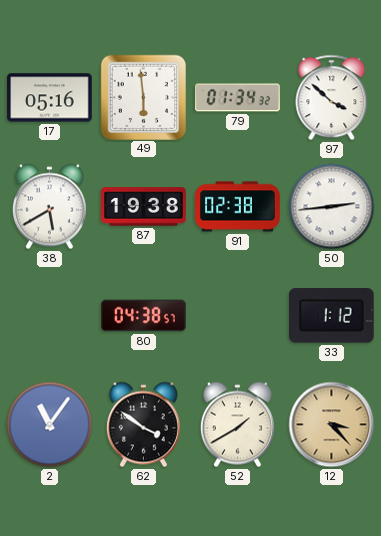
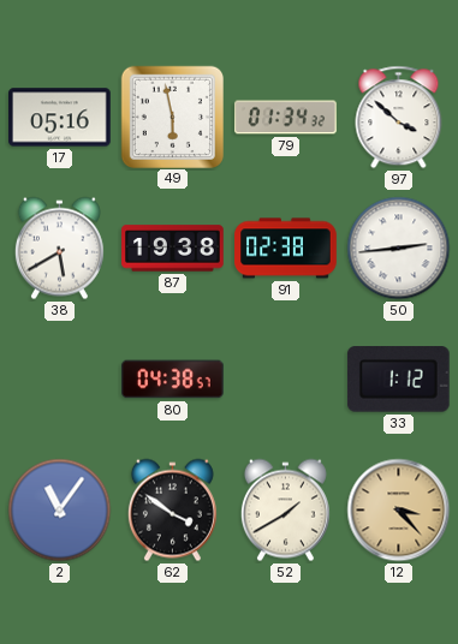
49: 5:59 -> 5:58 (172, 117)
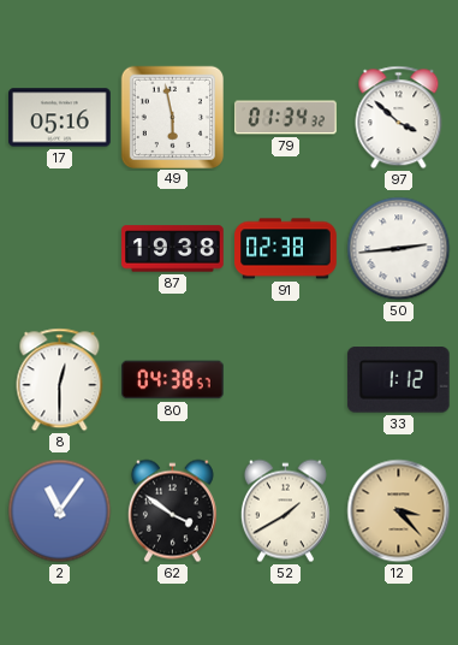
38: 5:40 -> none (59, 249)
8: none -> 12:30 (60, 380)
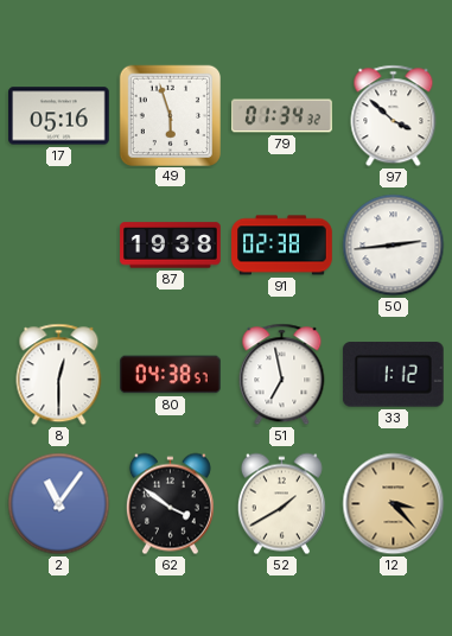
49: 5:58 -> 5:57 (170, 115)
51: none -> 6:58 (282, 375)
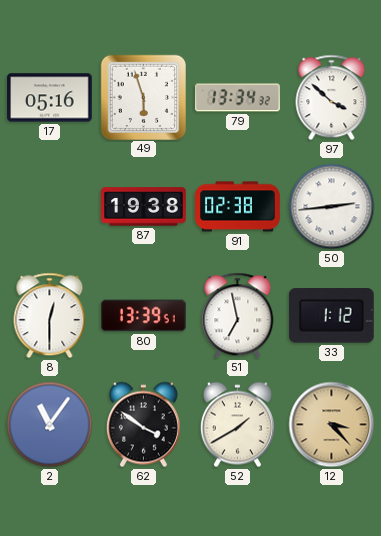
79: 01:34 -> 13:34 (238, 98)
80: 04:38 -> 13:39 (144, 316)
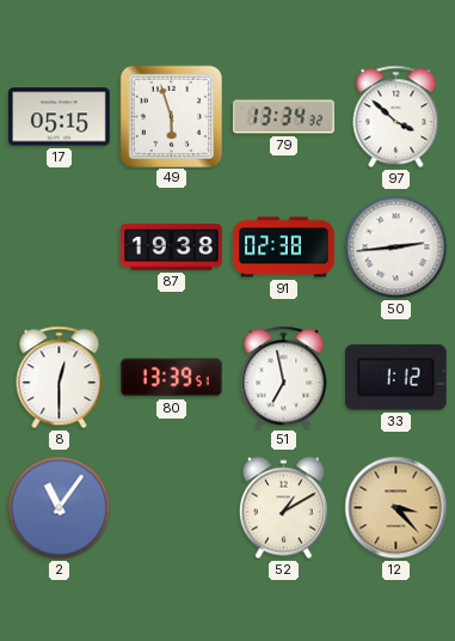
17: 05:16 -> 05:15 (60, 117)
62: 3:51 -> none (143, 425)
52: 1:40 -> 1:10 (283, 508)
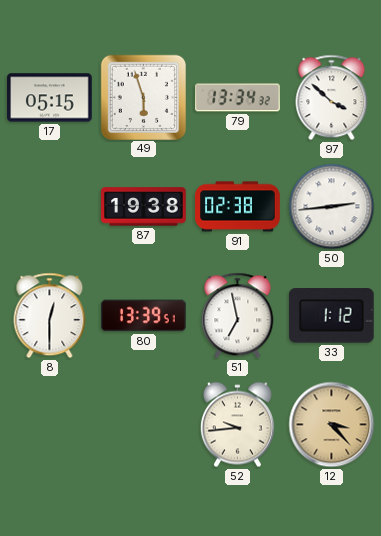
2: 11:06 -> none (60, 508)
52: 1:10 -> 9:44 (237, 425)
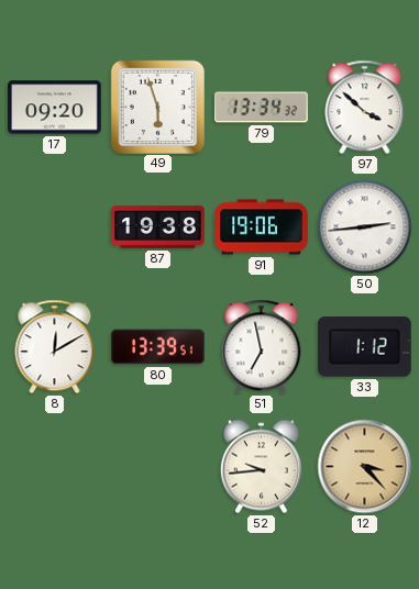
17: 05:15 -> 09:20 (55, 108)
91: 02:38 -> 19:06 (262, 227)
8: 12:30 -> 12:10 (55, 347)
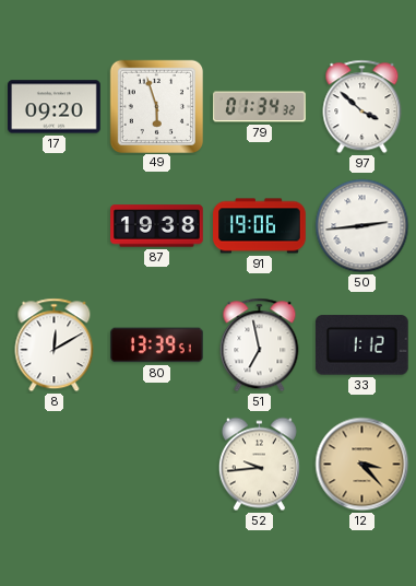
79: 13:34 -> 01:34 (260, 107)
